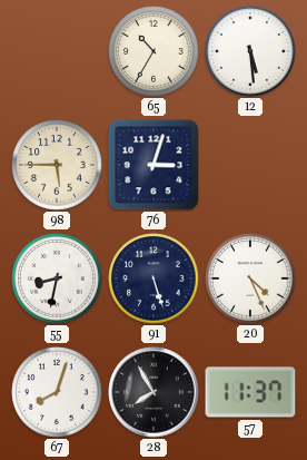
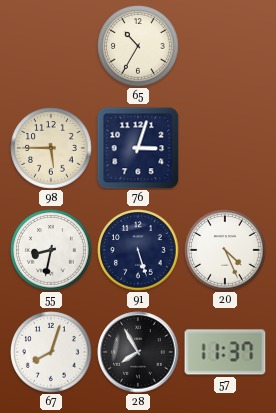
12: 5:29 -> none (250, 51)
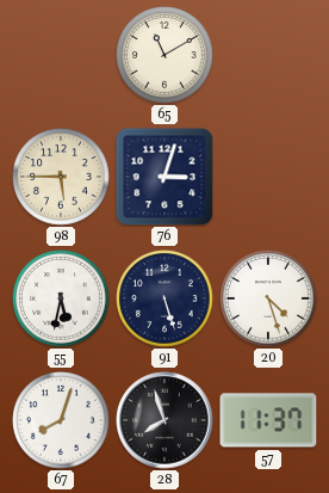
65: 10:35 -> 11:10 (164, 55)
55: 8:32 -> 5:32 (61, 298)
20: 4:26 -> 4:27 (268, 298)
28: 7:55 -> 7:57 (164, 420)
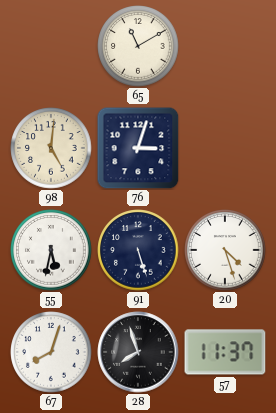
98: 5:45 -> 5:01 (51, 148)
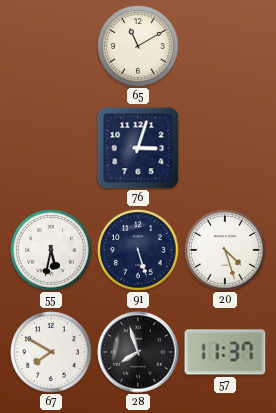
98: 5:01 -> none (51, 148)
67: 8:03 -> 7:50 (51, 352)
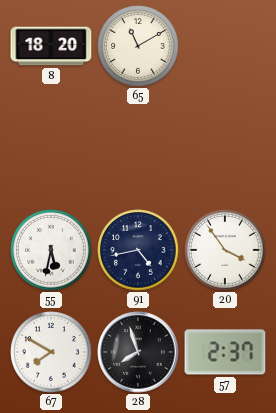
8: none -> 18:20 (51, 46)
76: 3:03 -> none (138, 148)
91: 5:27 -> 4:43 (138, 250)
20: 4:27 -> 3:54 (225, 250)
57: 11:37 -> 2:37 (225, 352)
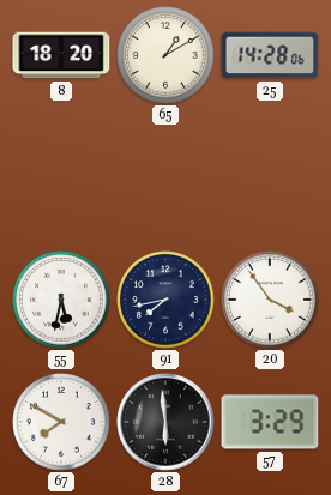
65: 11:10 -> 1:10 (165, 55)
25: none -> 14:28 (270, 55)
91: 4:43 -> 7:43 (165, 300)
28: 7:57 -> 5:59 (165, 422)
57: 2:37 -> 3:29 (270, 422)
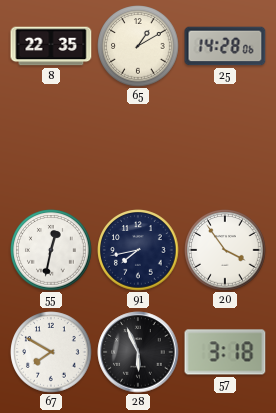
8: 18:20 -> 22:35 (51, 46)
55: 5:32 -> 12:32 (51, 250)
28: 5:59 -> 5:56 (138, 352)
57: 3:29 -> 3:18 (225, 352)
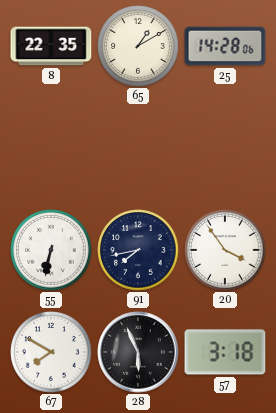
55: 12:32 -> 6:32 (51, 250)
